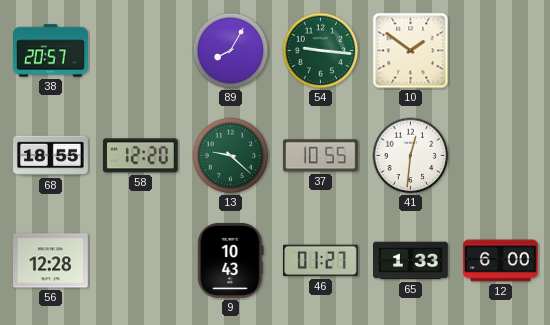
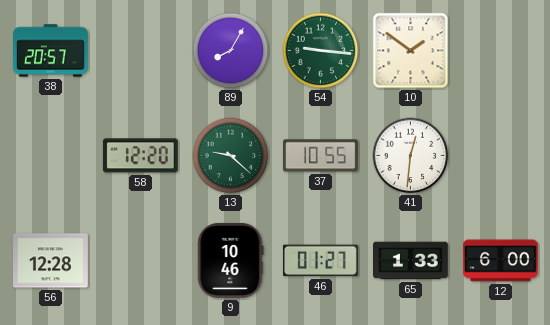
68: 18:55 -> none (51, 156)
9: 10:43 -> 10:46 (231, 260)
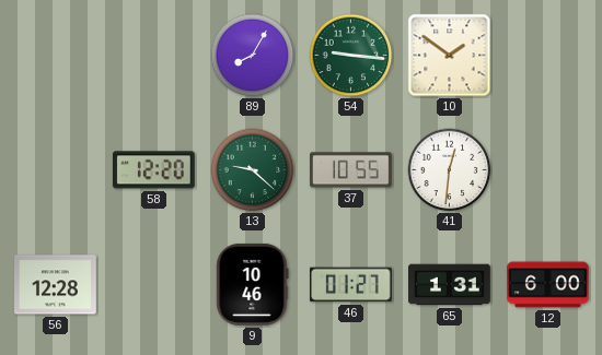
38: 20:57 -> none (51, 51)
65: 1:33 -> 1:31 (450, 285)
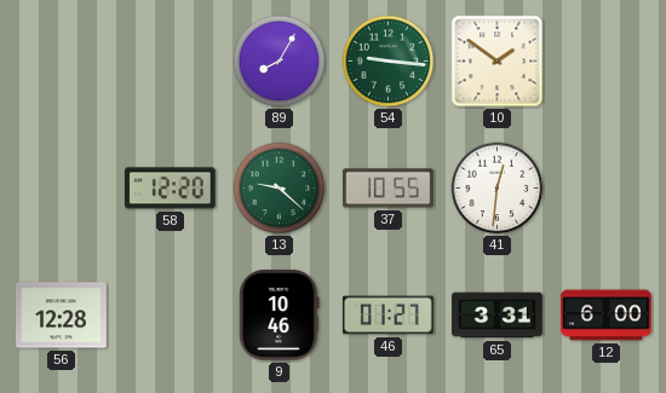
65: 1:31 -> 3:31 (498, 316)
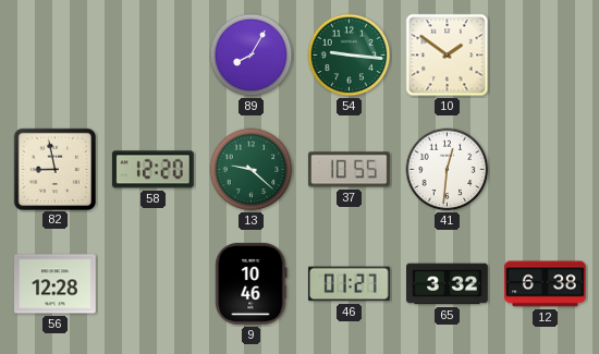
82: none -> 8:58 (54, 169)
65: 3:31 -> 3:32 (448, 284)
12: 6:00 -> 6:38 (546, 284)
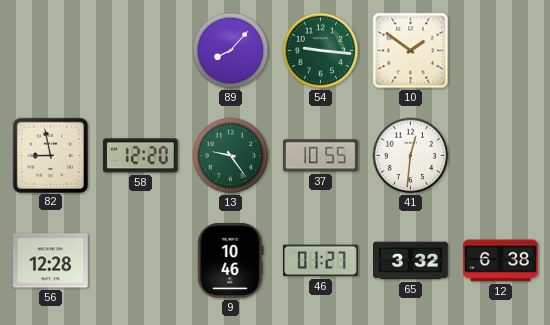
89: 8:05 -> 8:07 (231, 51)
13: 9:22 -> 9:24 (231, 156)
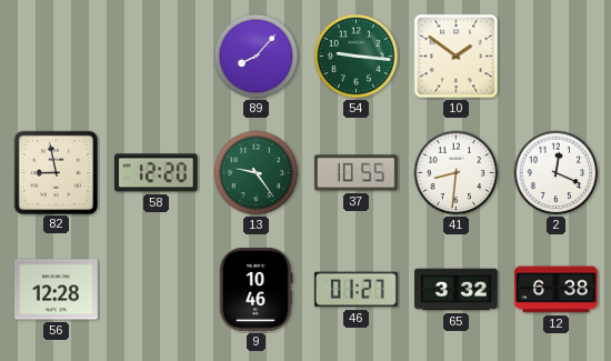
41: 12:31 -> 8:31 (457, 173)
2: none -> 12:19 (557, 173)
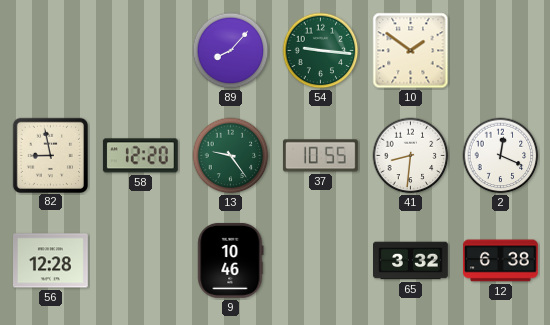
46: 01:27 -> none (355, 290)
